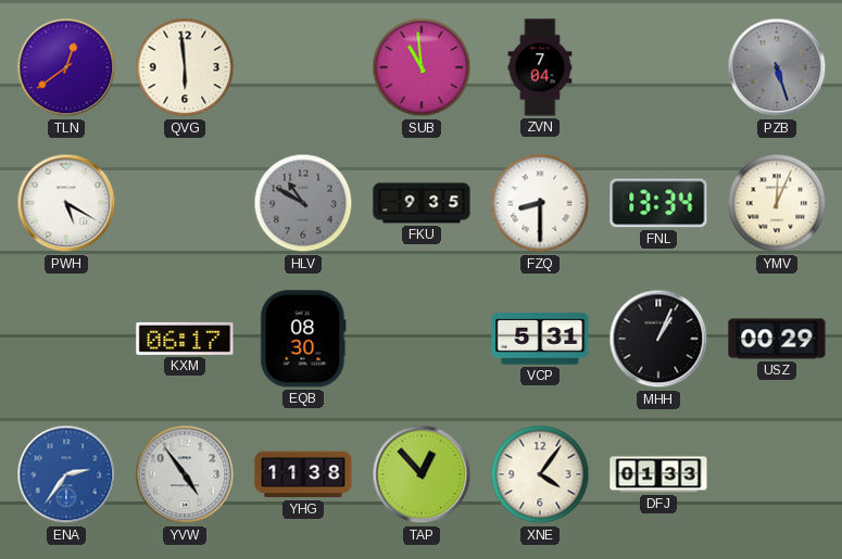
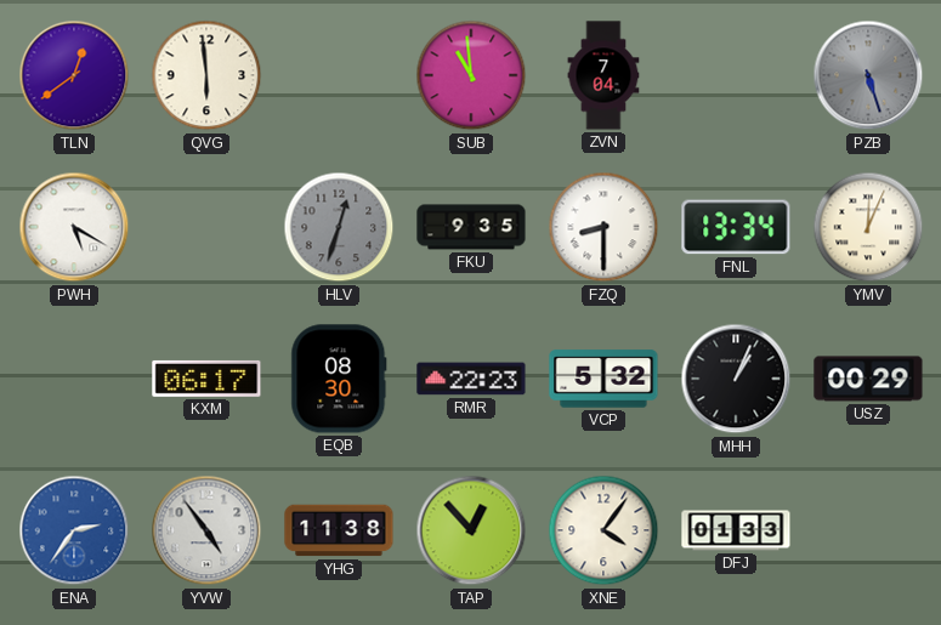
HLV: 10:50 -> 12:33 (339, 227)
RMR: none -> 22:23 (471, 379)
VCP: 5:31 -> 5:32 (603, 379)
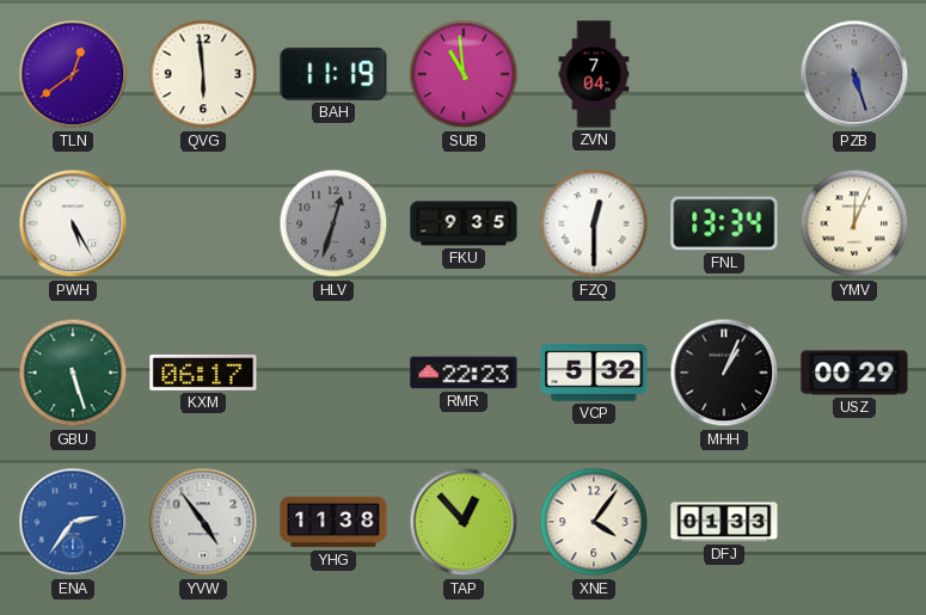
BAH: none -> 11:19 (333, 74)
PWH: 5:20 -> 5:25 (73, 223)
FZQ: 8:30 -> 12:30 (594, 223)
GBU: none -> 5:27 (73, 373)
EQB: 08:30 -> none (339, 379)
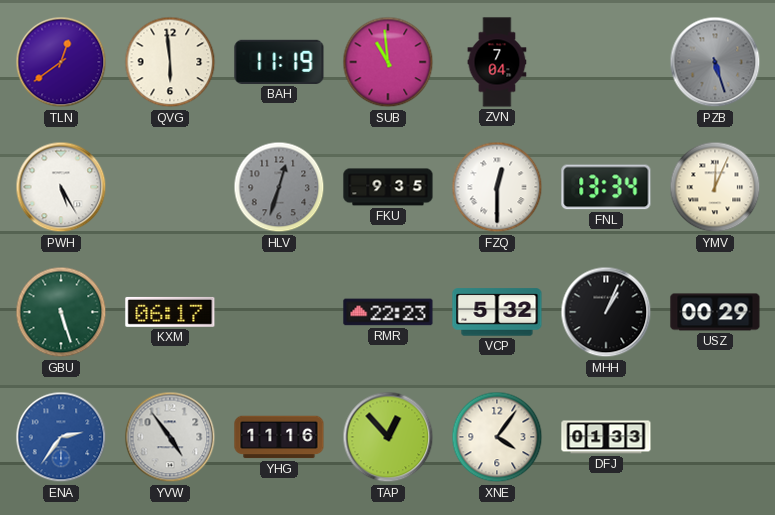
YHG: 11:38 -> 11:16 (279, 437)
